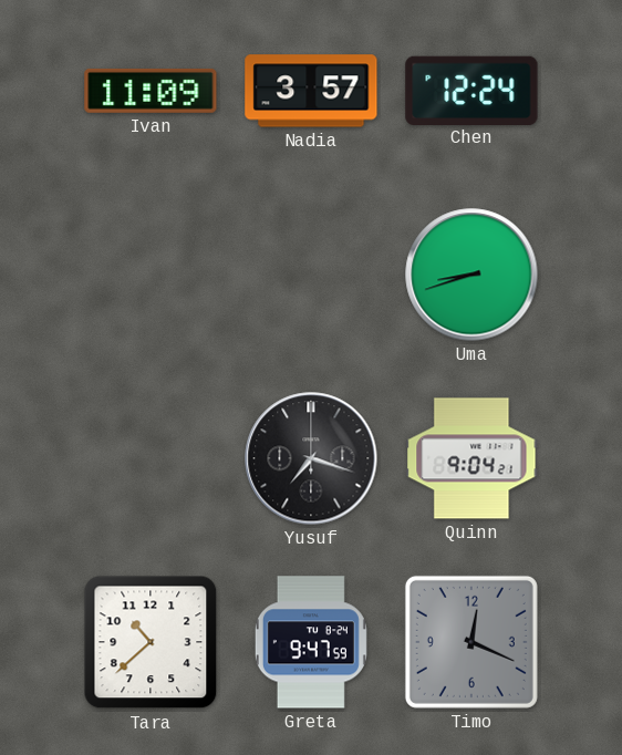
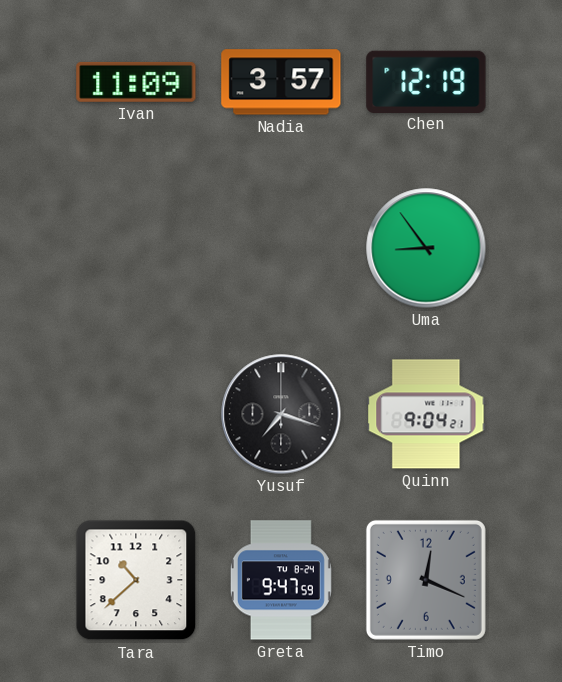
Chen: 12:24 -> 12:19 (426, 81)
Uma: 8:42 -> 8:54 (426, 248)
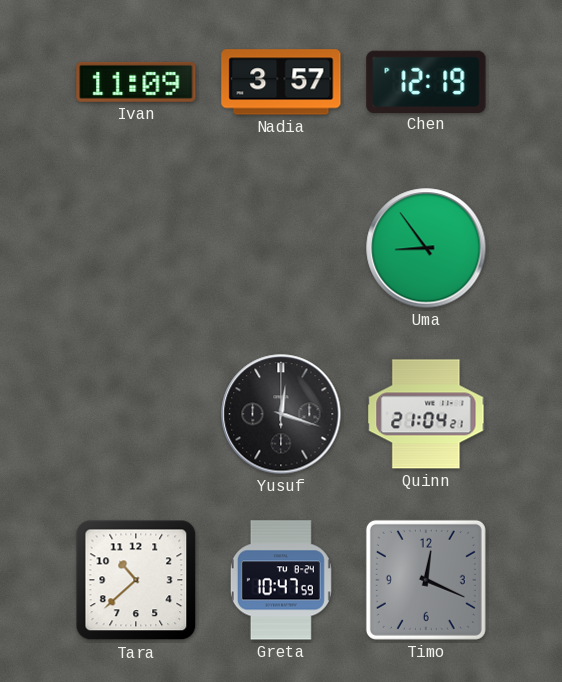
Yusuf: 7:18 -> 12:18 (281, 414)
Quinn: 9:04 -> 21:04 (426, 414)
Greta: 9:47 -> 10:47 (281, 580)
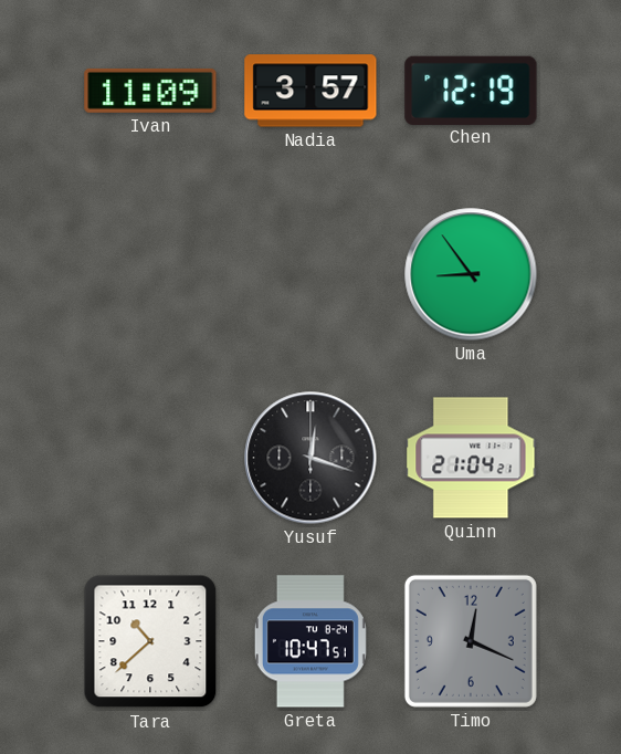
Greta: 10:47:59 -> 10:47:51 (310, 641)
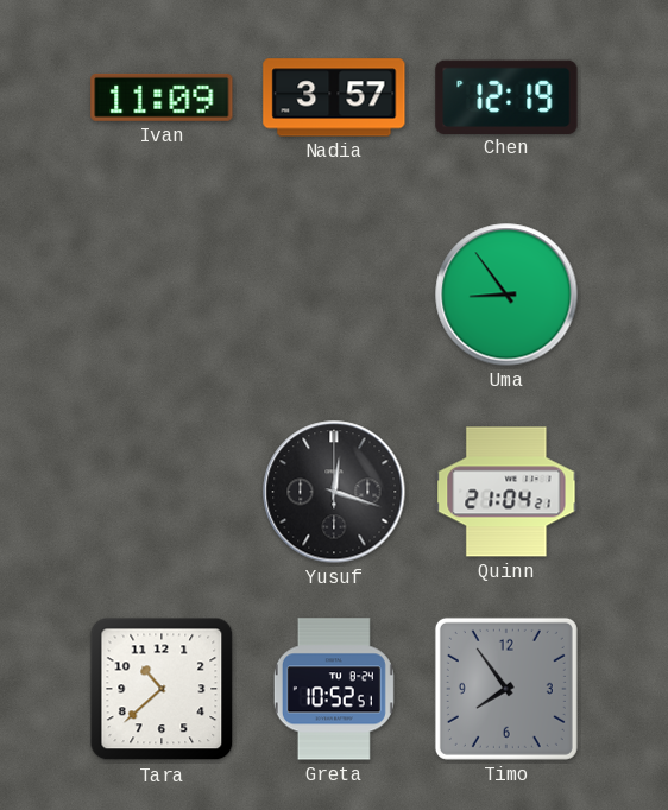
Greta: 10:47 -> 10:52 (334, 689)
Timo: 12:19 -> 7:54 (506, 689)
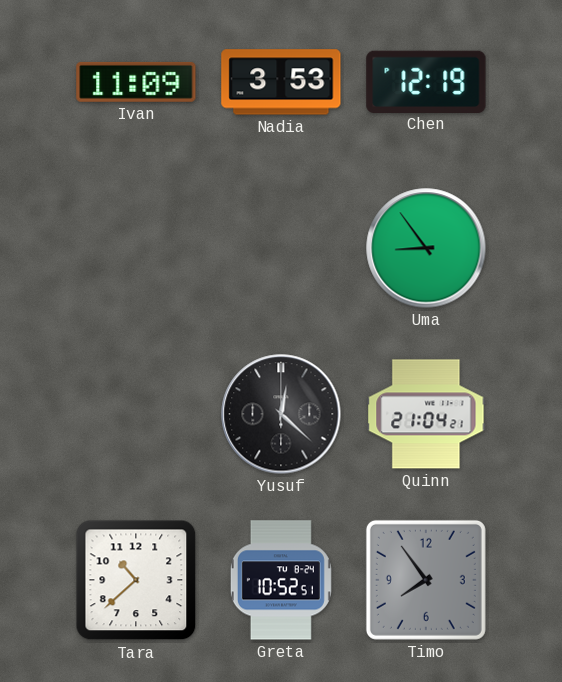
Nadia: 3:57 -> 3:53 (281, 82)
Yusuf: 12:18 -> 12:22 (281, 414)
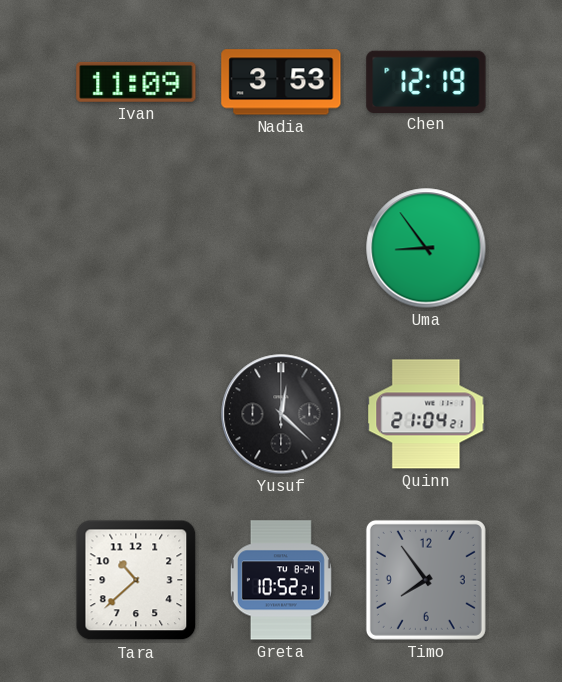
Greta: 10:52:51 -> 10:52:21 (281, 580)
